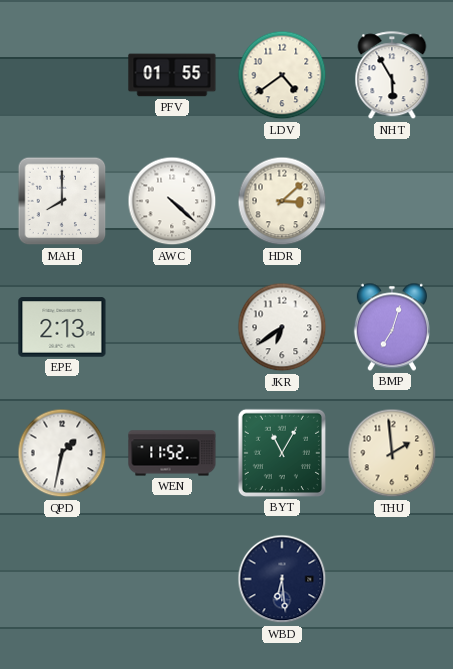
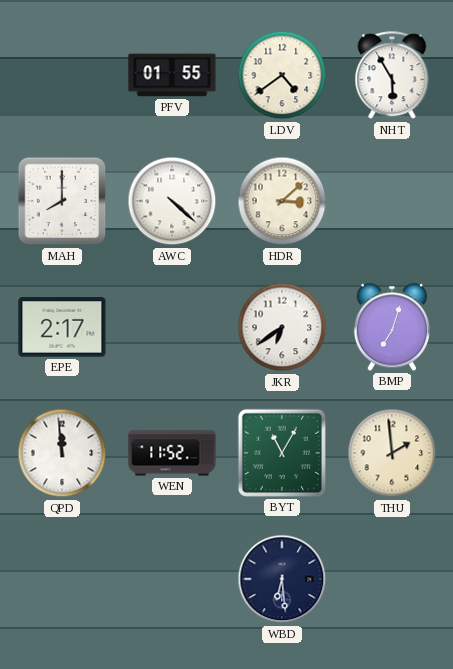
EPE: 2:13 -> 2:17 (62, 327)
QPD: 1:32 -> 11:59 (62, 453)
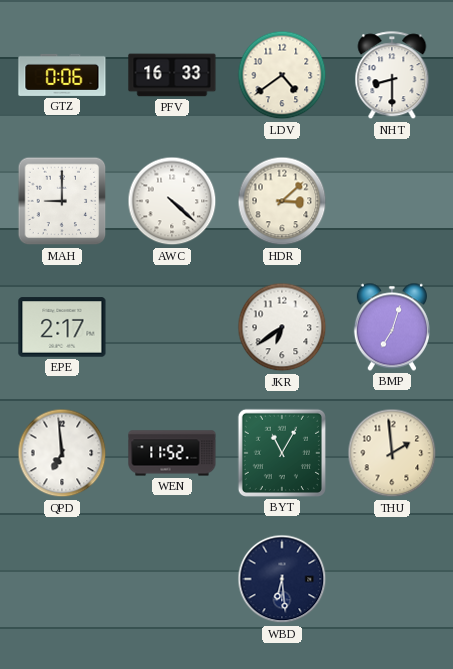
GTZ: none -> 0:06 (62, 75)
PFV: 01:55 -> 16:33 (172, 75)
NHT: 5:55 -> 8:30 (392, 76)
MAH: 8:00 -> 9:00 (62, 201)
QPD: 11:59 -> 6:59 (62, 453)
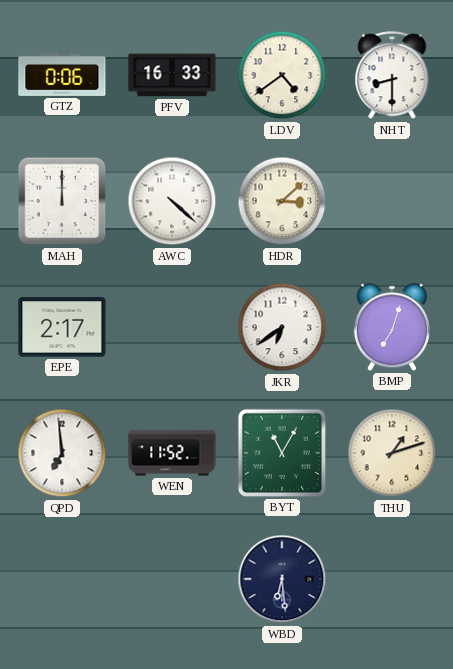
MAH: 9:00 -> 12:00 (62, 201)
THU: 1:59 -> 1:12 (392, 453)
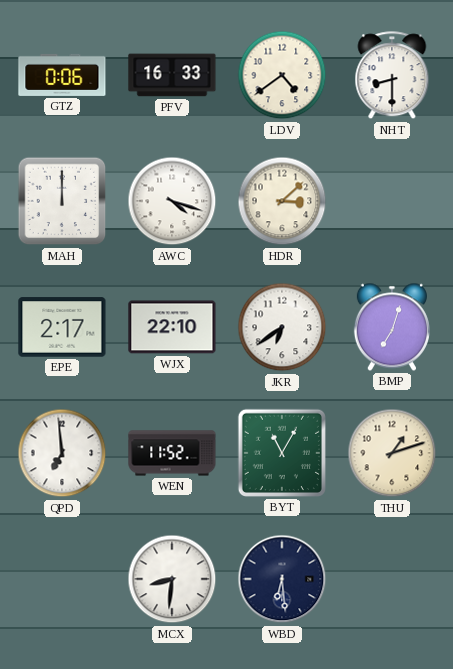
AWC: 4:22 -> 4:18 (172, 201)
WJX: none -> 22:10 (172, 327)
MCX: none -> 8:31 (172, 579)
